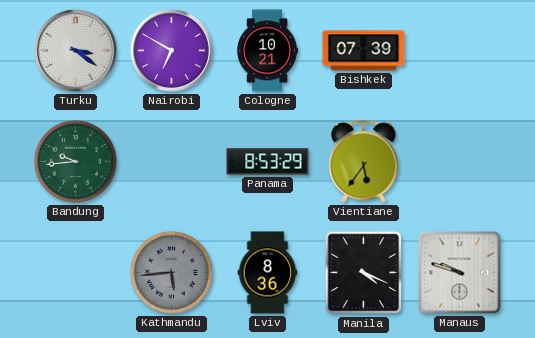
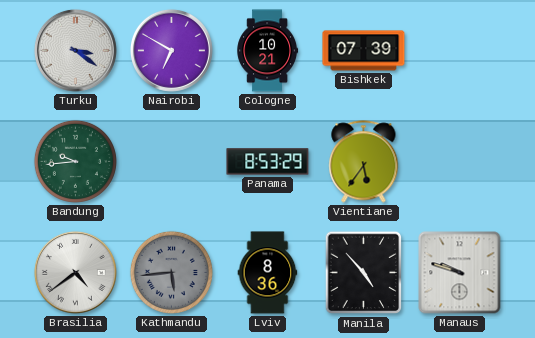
Brasilia: none -> 4:39 (75, 272)
Manila: 4:19 -> 4:53 (364, 273)
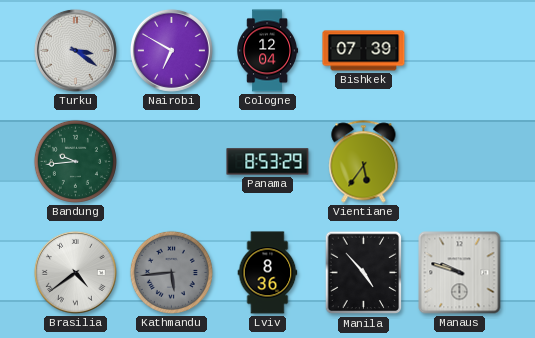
Cologne: 10:21 -> 12:04 (268, 51)
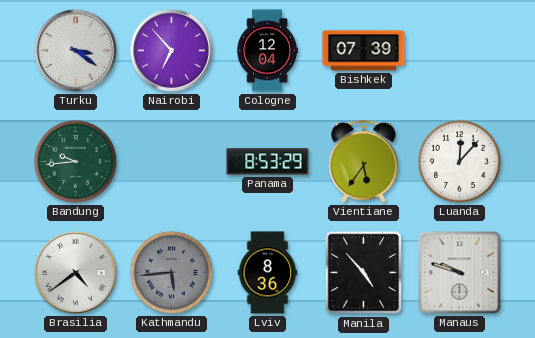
Nairobi: 6:50 -> 6:53 (171, 50)
Luanda: none -> 12:07 (459, 161)
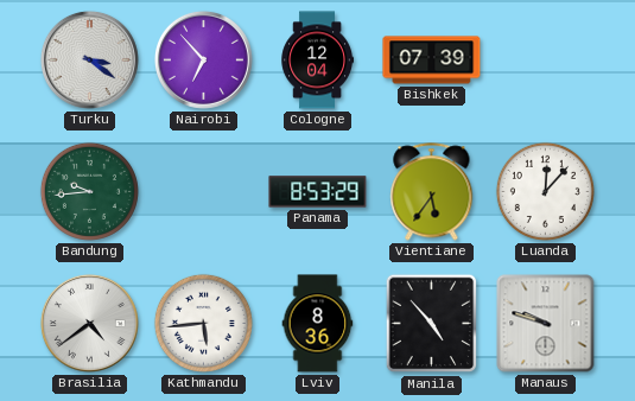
Kathmandu dial: grey -> white (203, 323)
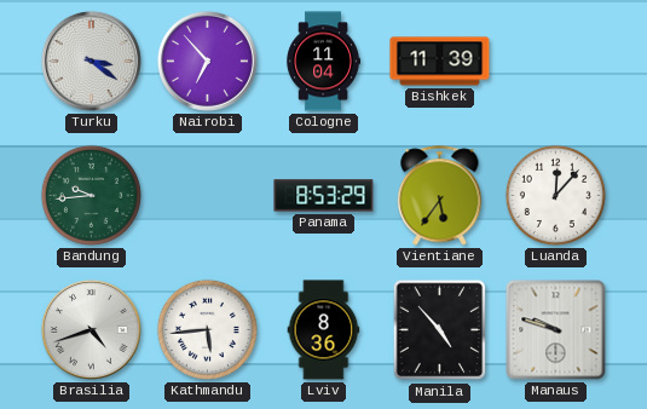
Cologne: 12:04 -> 11:04 (324, 62)
Bishkek: 07:39 -> 11:39 (440, 62)
Brasilia: 4:39 -> 4:42 (91, 329)
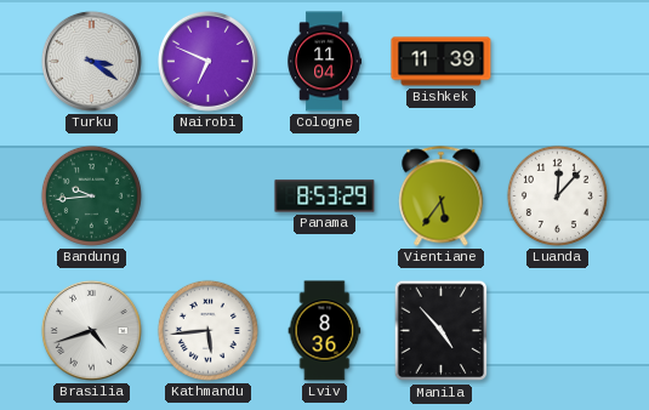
Nairobi: 6:53 -> 6:49 (207, 61)
Manaus: 9:48 -> none (556, 330)
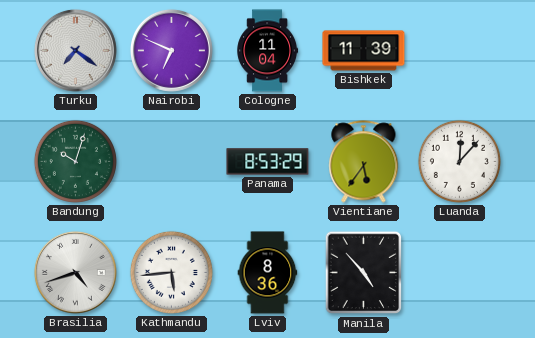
Turku: 3:21 -> 7:21 (75, 50)
Bandung: 9:44 -> 10:03 (75, 161)
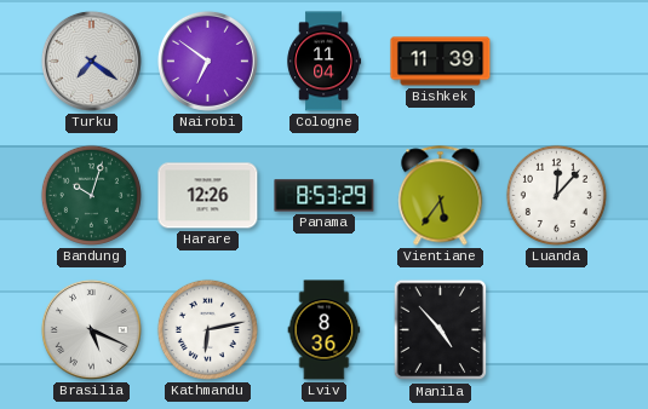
Nairobi: 6:49 -> 6:51 (207, 61)
Harare: none -> 12:26 (208, 196)
Brasilia: 4:42 -> 5:19 (91, 329)
Kathmandu: 5:44 -> 6:13 (207, 329)
